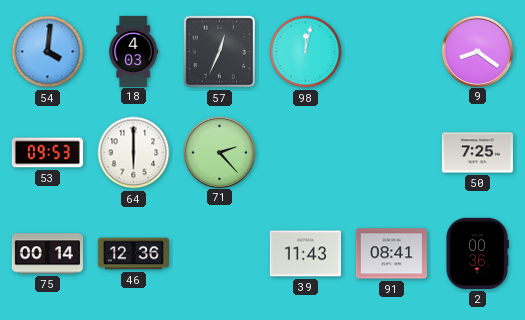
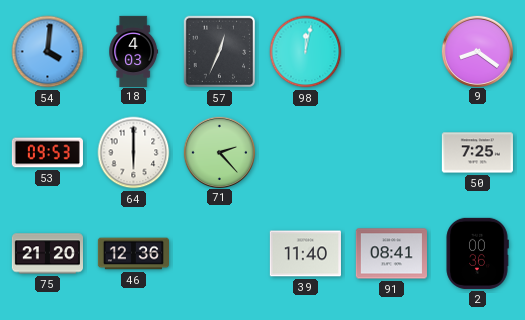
75: 00:14 -> 21:20 (47, 254)
39: 11:43 -> 11:40 (305, 254)
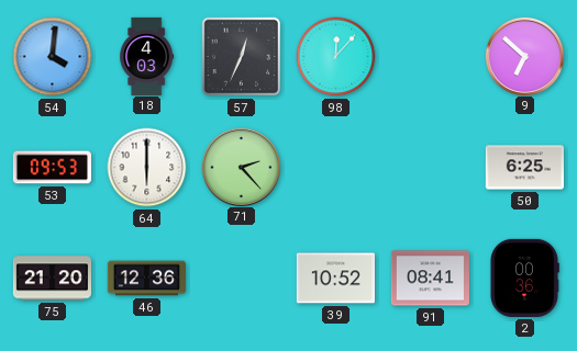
98: 12:02 -> 12:07 (336, 57)
9: 8:21 -> 6:52 (524, 56)
50: 7:25 -> 6:25 (524, 168)
39: 11:40 -> 10:52 (335, 279)
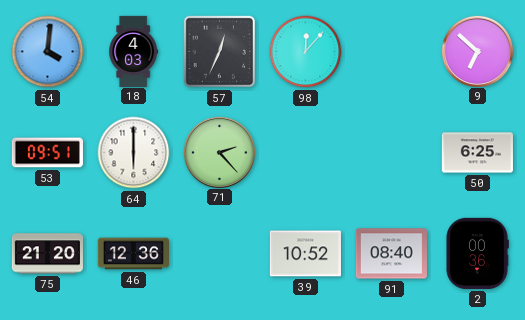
53: 09:53 -> 09:51 (47, 153)
91: 08:41 -> 08:40 (391, 254)
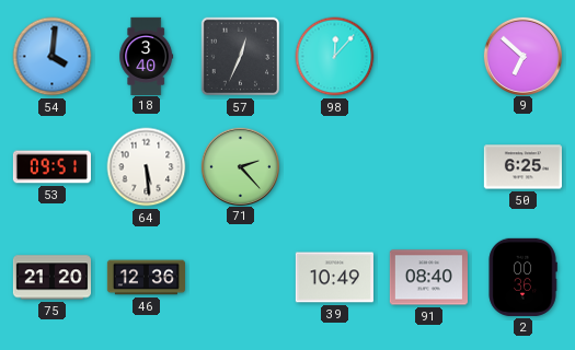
18: 4:03 -> 3:40 (147, 56)
64: 6:00 -> 5:29 (147, 167)
39: 10:52 -> 10:49 (334, 278)
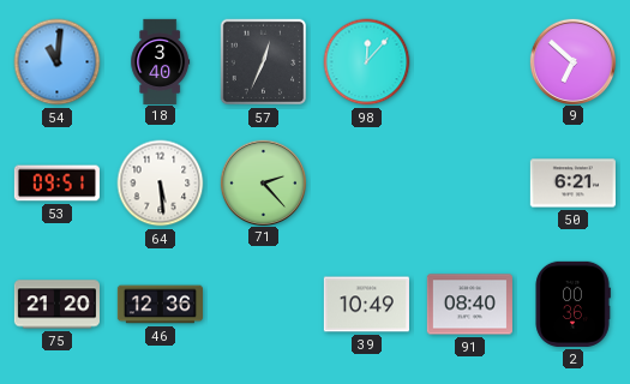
54: 4:01 -> 11:01 (58, 62)
50: 6:25 -> 6:21 (572, 184)
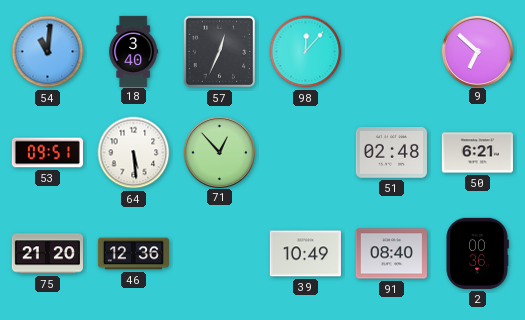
71: 2:23 -> 12:53 (219, 152)
51: none -> 02:48 (391, 153)
